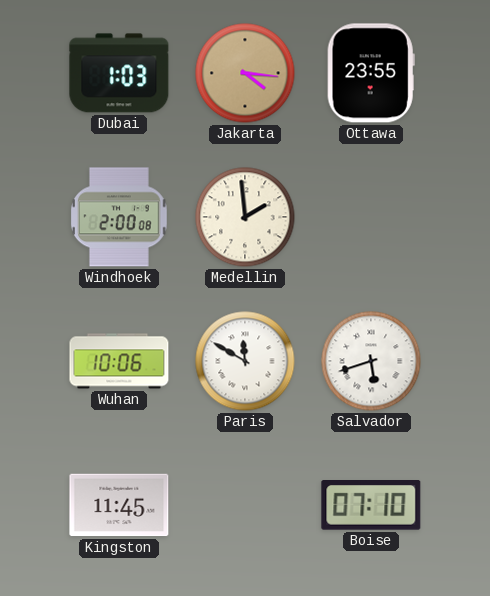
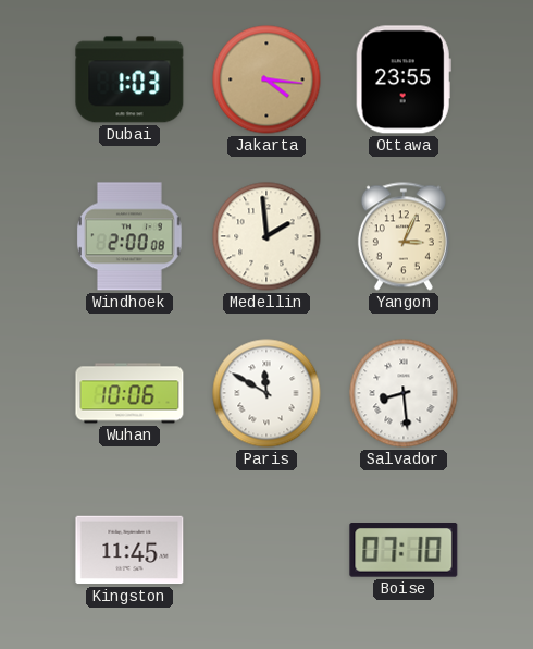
Yangon: none -> 3:04 (404, 236)
Salvador: 5:42 -> 8:29 (404, 393)
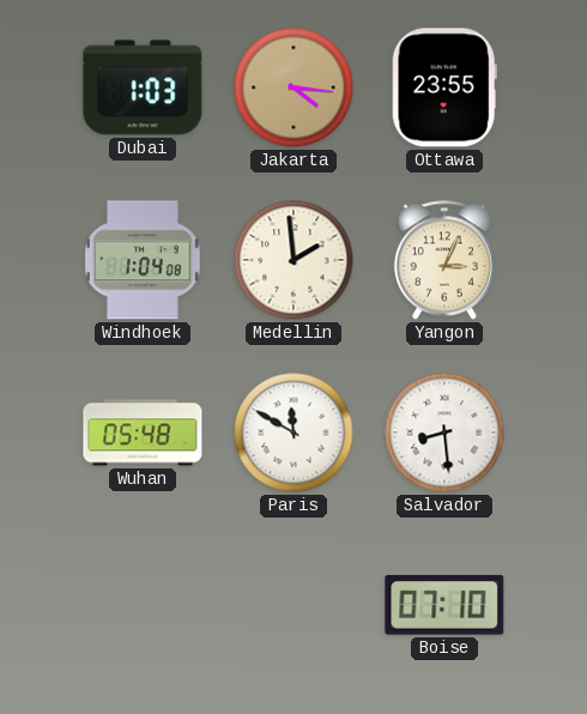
Windhoek: 2:00 -> 1:04 (144, 260)
Wuhan: 10:06 -> 05:48 (143, 432)
Kingston: 11:45 -> none (129, 550)
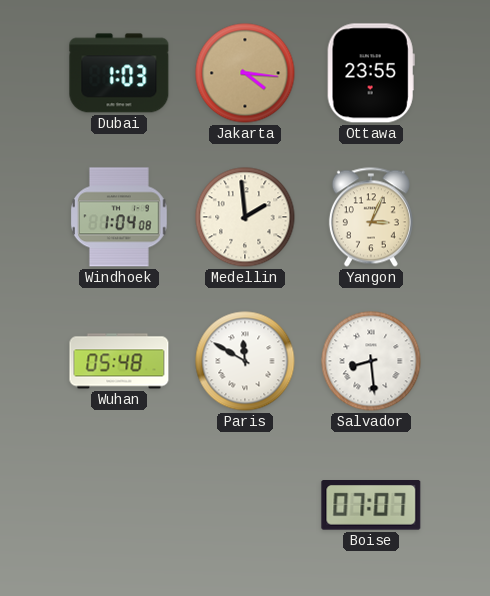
Boise: 07:10 -> 07:07 (371, 506)
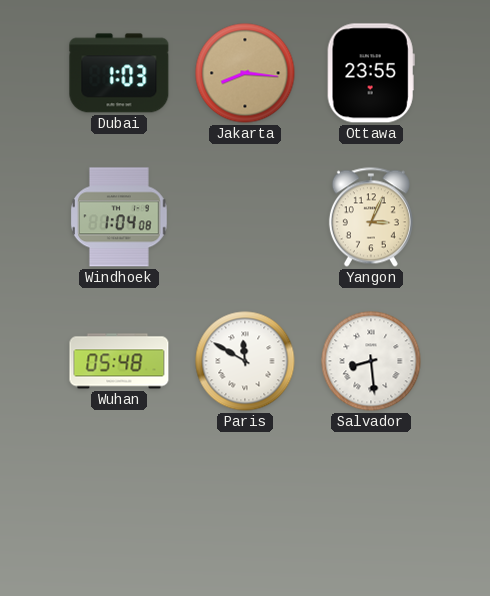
Jakarta: 4:16 -> 8:16 (245, 73)
Medellin: 1:59 -> none (245, 217)
Boise: 07:07 -> none (371, 506)
